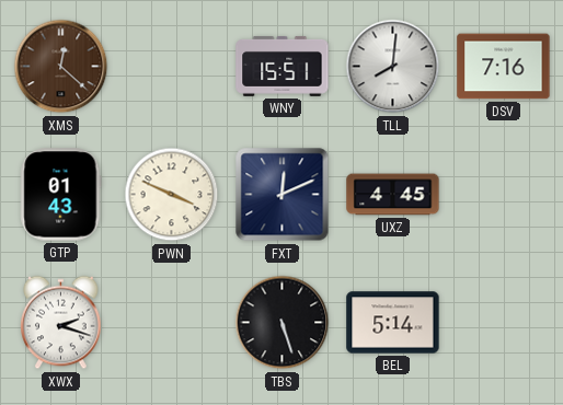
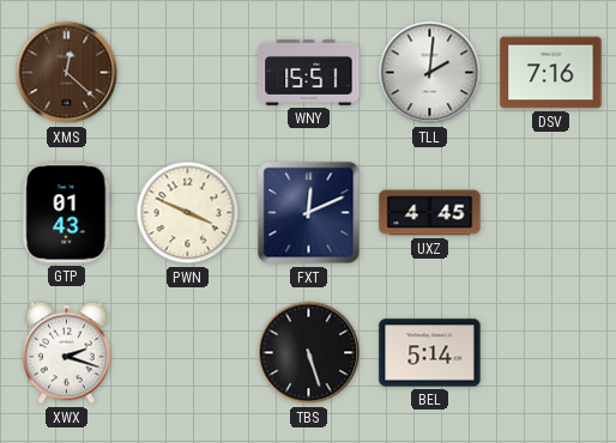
TLL: 8:01 -> 2:01 (430, 73)
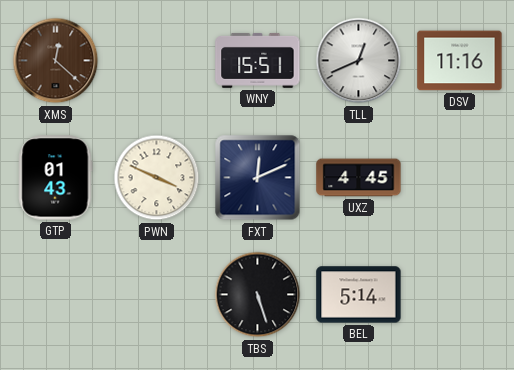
TLL: 2:01 -> 12:41 (359, 61)
DSV: 7:16 -> 11:16 (460, 61)
XWX: 2:18 -> none (67, 353)
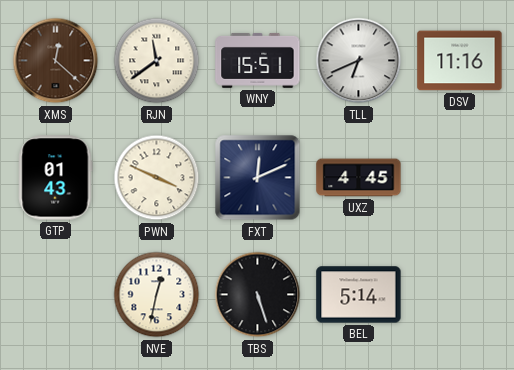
RJN: none -> 11:39 (157, 61)
TLL: 12:41 -> 6:41 (359, 61)
NVE: none -> 12:32 (157, 295)
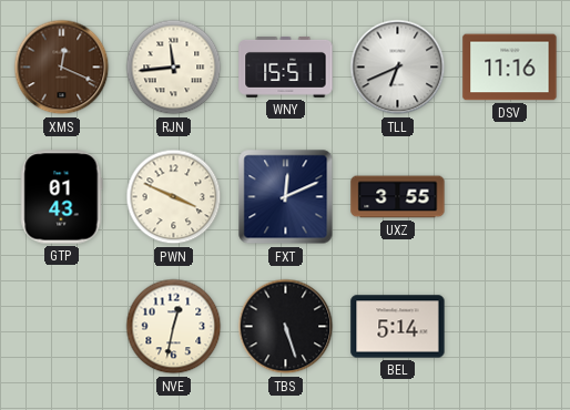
XMS: 12:22 -> 12:19 (62, 68)
RJN: 11:39 -> 11:44 (174, 68)
UXZ: 4:45 -> 3:55 (398, 197)
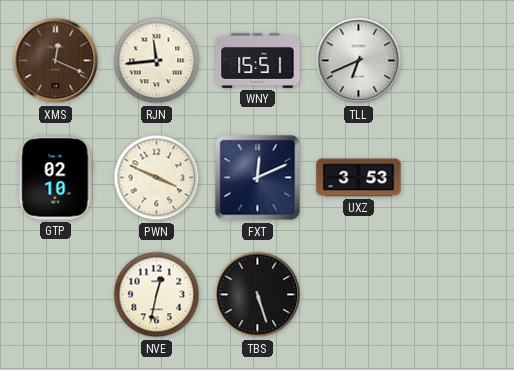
DSV: 11:16 -> none (510, 68)
GTP: 01:43 -> 02:10 (56, 178)
UXZ: 3:55 -> 3:53 (359, 178)
BEL: 5:14 -> none (398, 327)
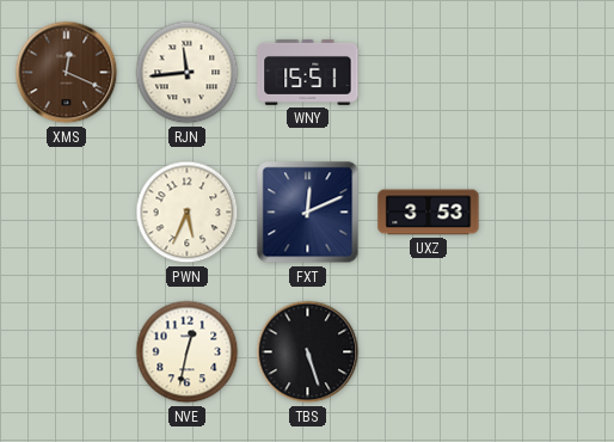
TLL: 6:41 -> none (359, 61)
GTP: 02:10 -> none (56, 178)
PWN: 3:49 -> 5:34 (188, 213)
